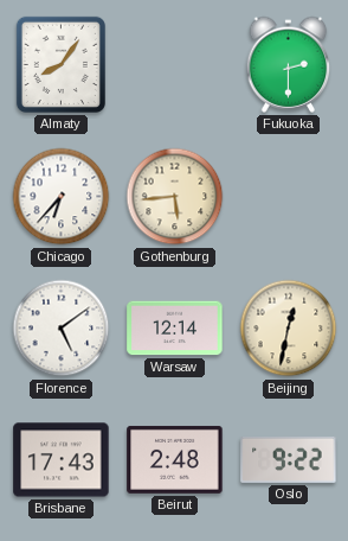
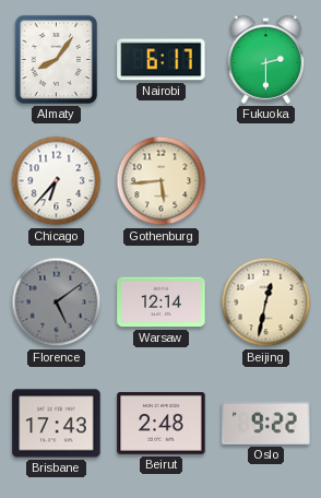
Nairobi: none -> 6:17 (162, 60)
Florence dial: white -> grey (57, 303)
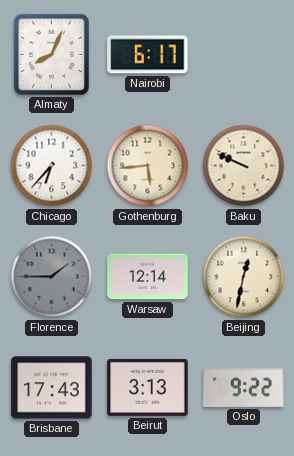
Almaty: 8:06 -> 8:04 (51, 54)
Fukuoka: 2:30 -> none (266, 59)
Baku: none -> 9:49 (244, 166)
Florence: 5:09 -> 1:45 (52, 277)
Beirut: 2:48 -> 3:13 (148, 387)
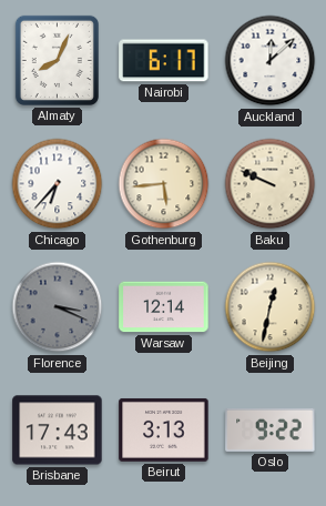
Auckland: none -> 12:08 (271, 61)
Florence: 1:45 -> 3:19 (58, 307)
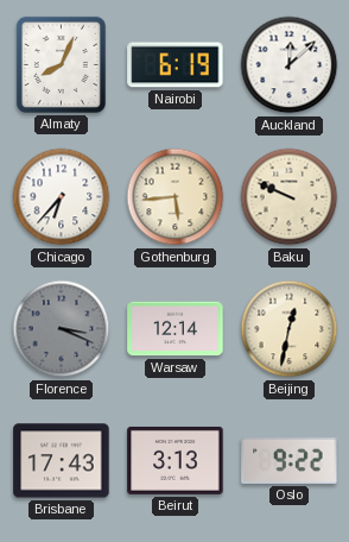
Nairobi: 6:17 -> 6:19 (176, 65)
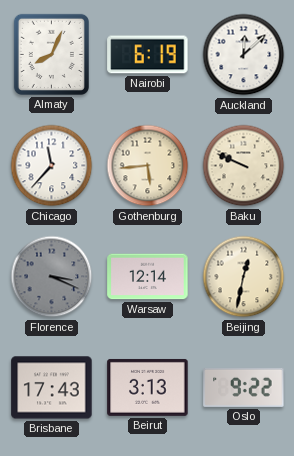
Chicago: 6:37 -> 11:37 (52, 166)
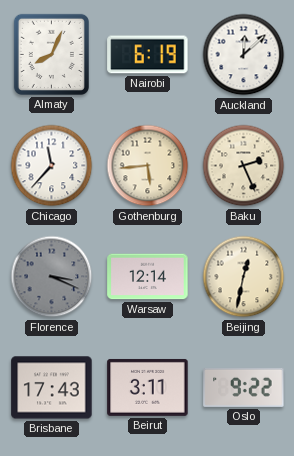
Baku: 9:49 -> 2:26 (244, 166)
Beirut: 3:13 -> 3:11 (148, 387)
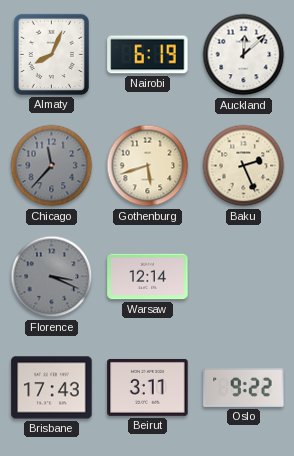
Chicago dial: white -> grey (52, 166)
Gothenburg: 5:44 -> 5:42 (148, 166)
Beijing: 12:32 -> none (244, 277)
